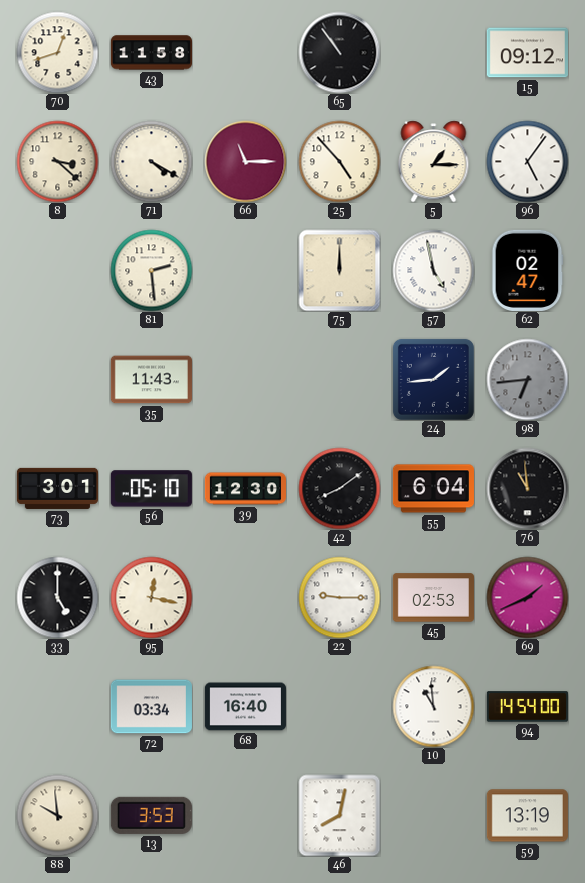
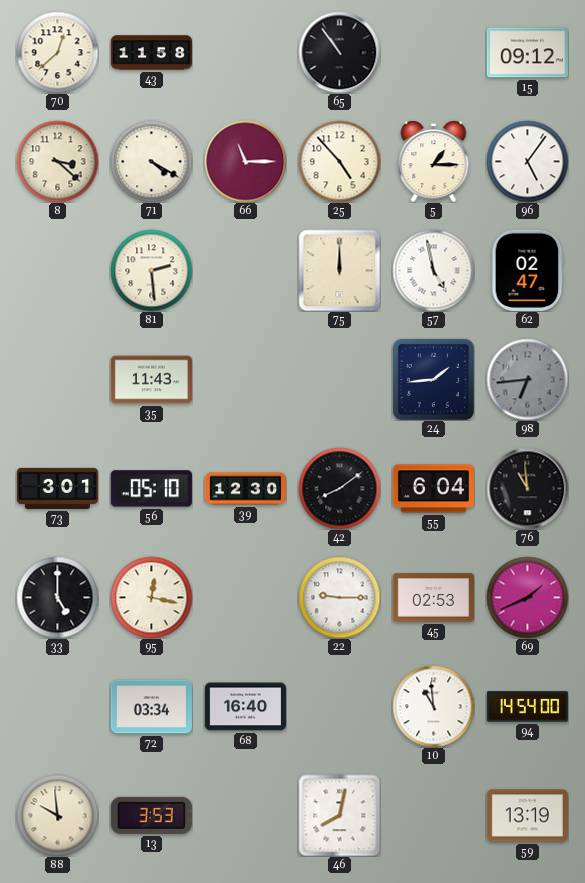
70: 12:42 -> 12:38 (57, 52)
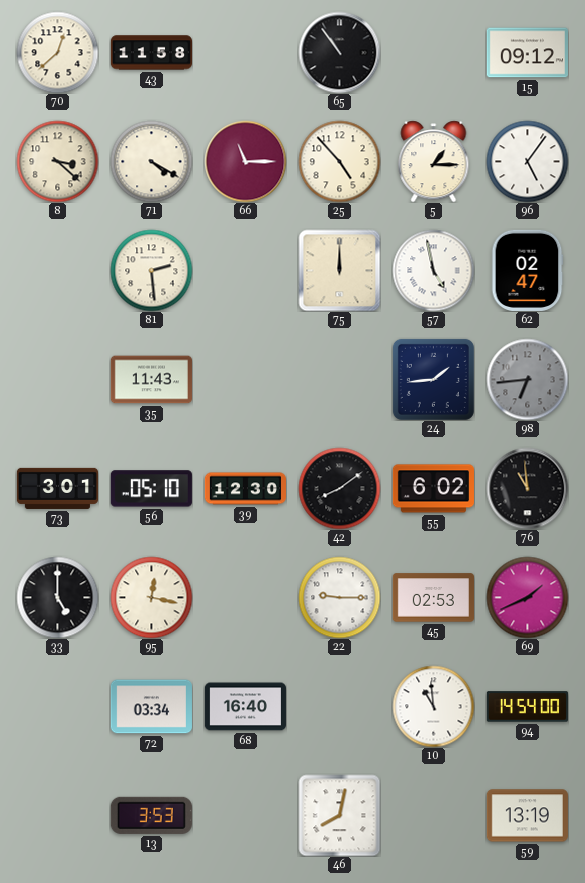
55: 6:04 -> 6:02 (433, 489)
88: 9:59 -> none (57, 815)
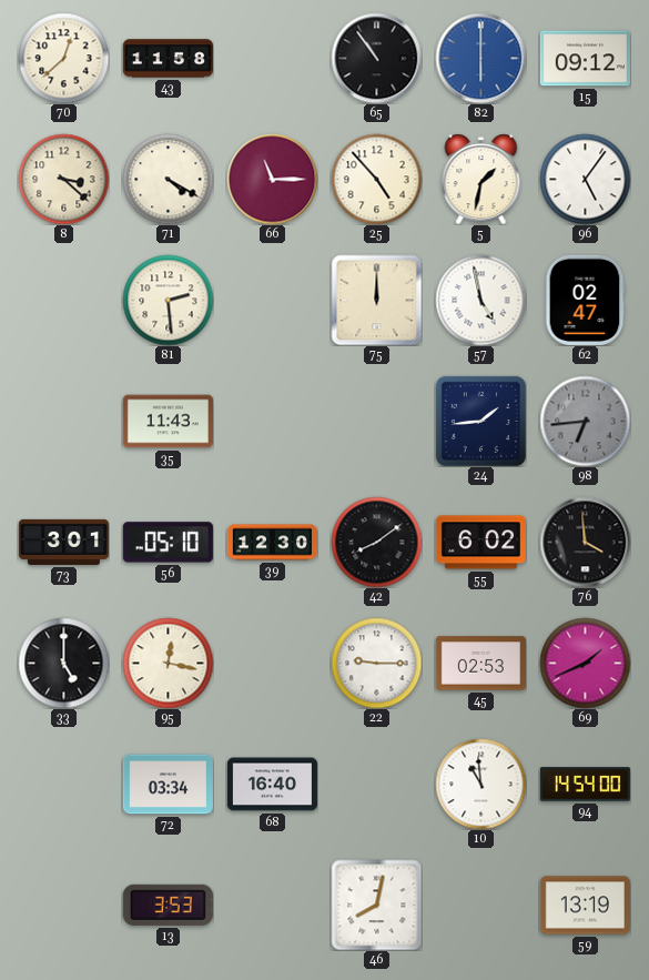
82: none -> 6:00 (480, 58)
5: 1:15 -> 1:32 (481, 179)
76: 10:59 -> 3:59 (585, 542)
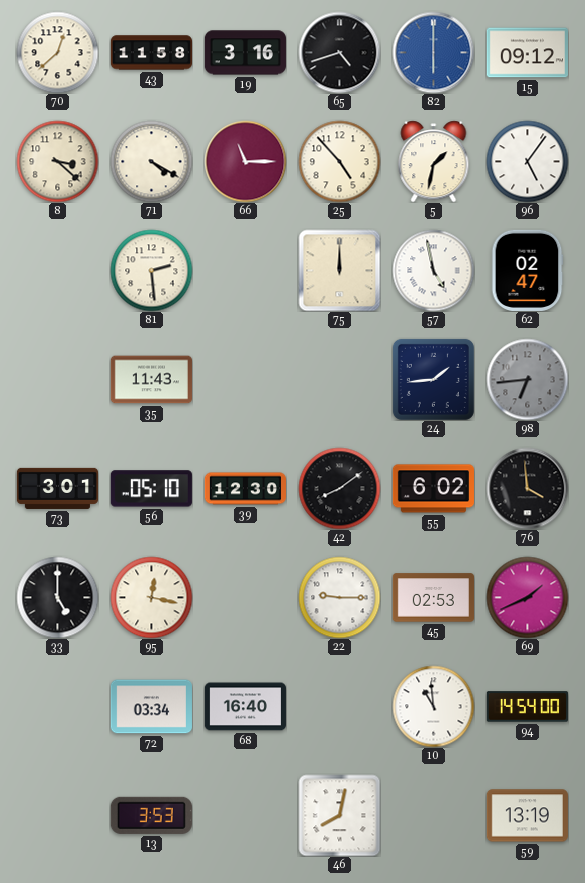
19: none -> 3:16 (245, 53)
65: 10:54 -> 4:42 (339, 52)
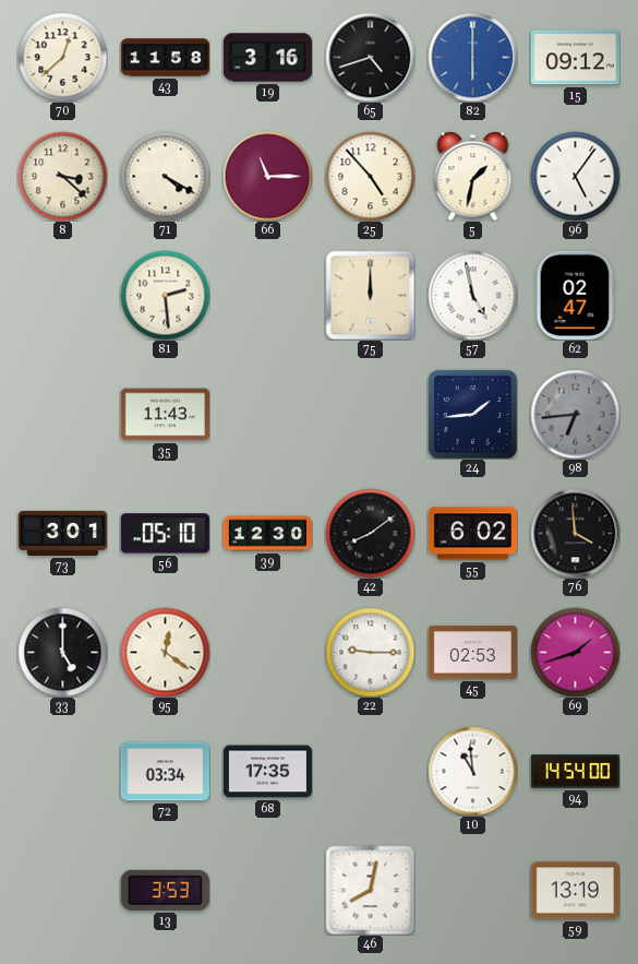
95: 12:17 -> 12:21 (165, 652)
69: 1:41 -> 1:42 (575, 652)
68: 16:40 -> 17:35 (267, 772)
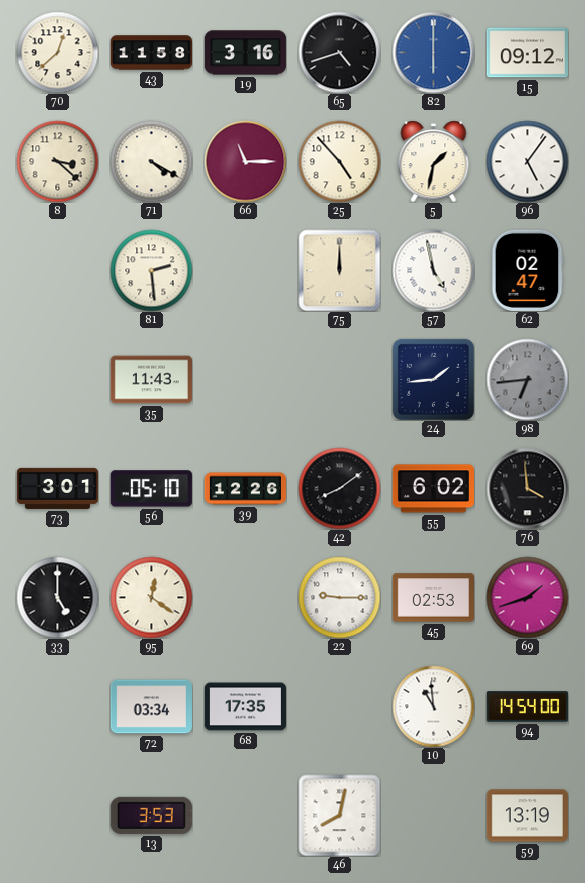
39: 12:30 -> 12:26 (245, 489)
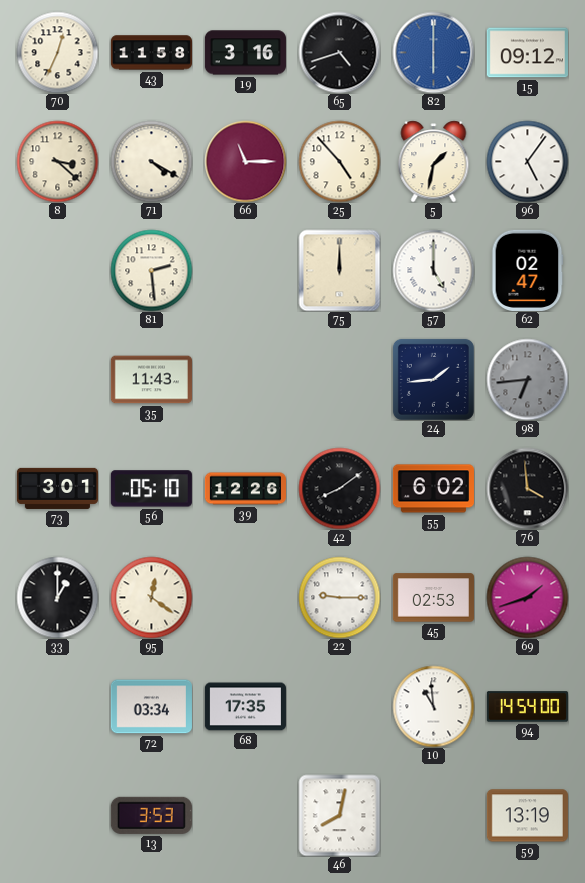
70: 12:38 -> 12:34 (57, 52)
57: 4:58 -> 5:00 (433, 270)
33: 5:00 -> 1:00 (57, 597)
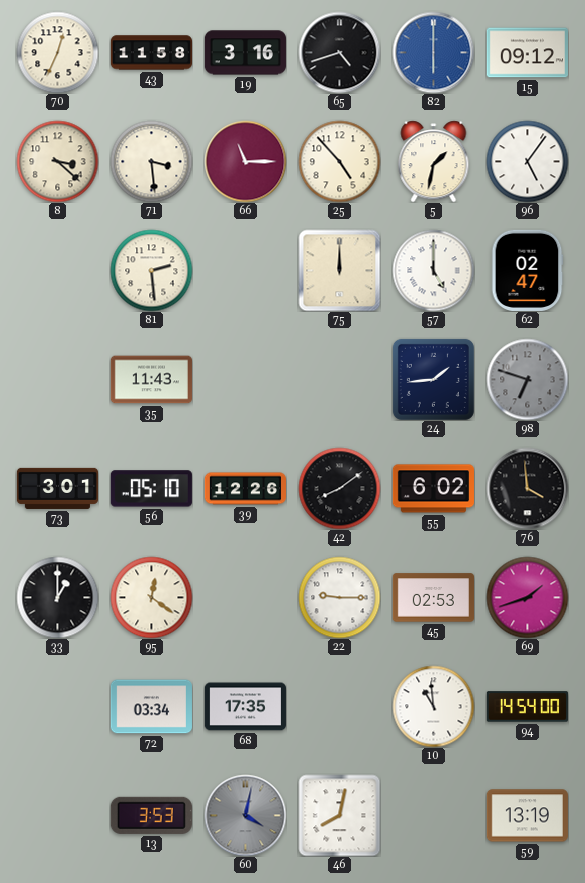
71: 4:20 -> 3:29 (151, 161)
98: 6:44 -> 6:48 (527, 379)
60: none -> 4:02 (245, 815)
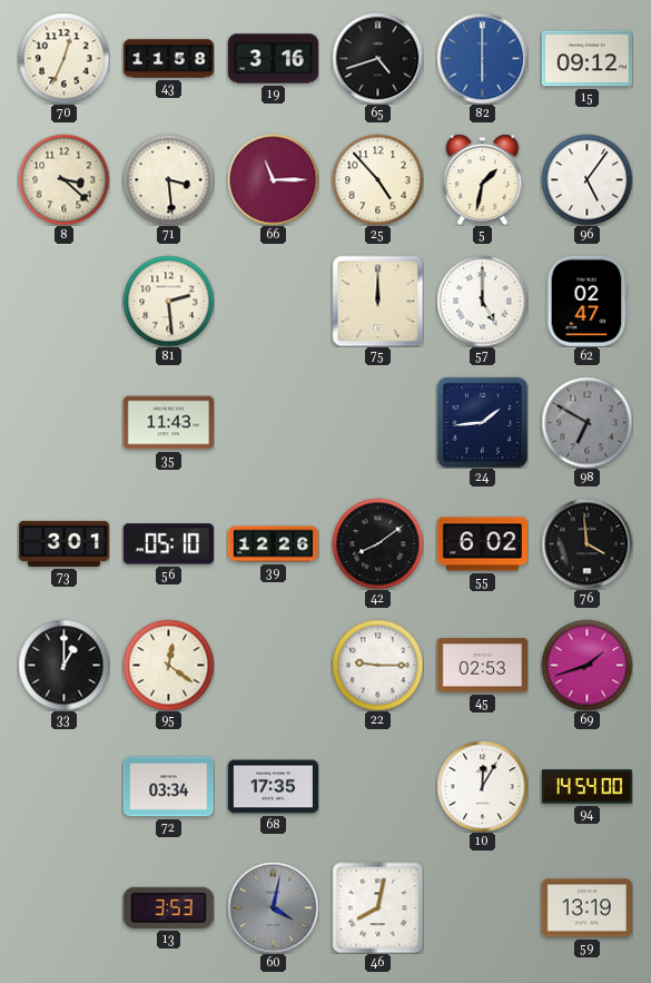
98: 6:48 -> 6:50 (586, 422)
10: 10:59 -> 12:05 (482, 786)
